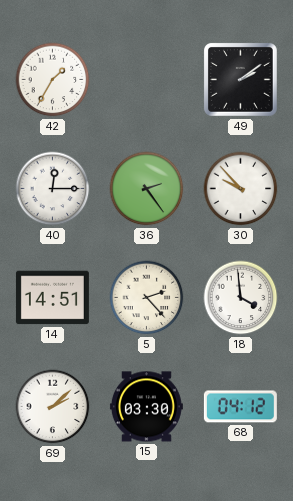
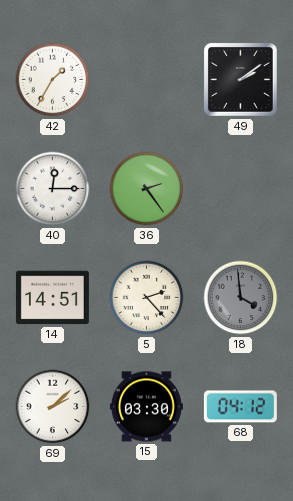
30: 9:53 -> none (241, 189)
18 dial: white -> grey (241, 298)
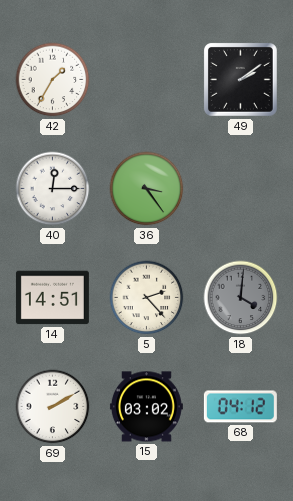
36: 2:24 -> 3:24 (147, 189)
18: 3:59 -> 4:01 (241, 298)
69: 2:08 -> 2:10 (53, 407)
15: 03:30 -> 03:02 (146, 407)
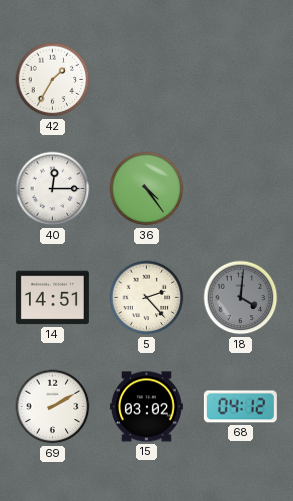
49: 2:09 -> none (240, 79)
36: 3:24 -> 4:24 (147, 189)
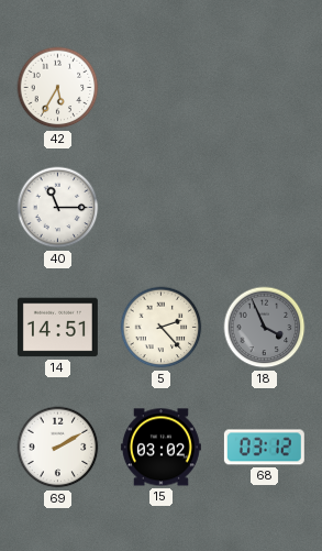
42: 1:35 -> 5:35 (58, 88)
40: 12:15 -> 11:15 (58, 208)
36: 4:24 -> none (147, 189)
18: 4:01 -> 3:56 (265, 328)
68: 04:12 -> 03:12 (264, 448)
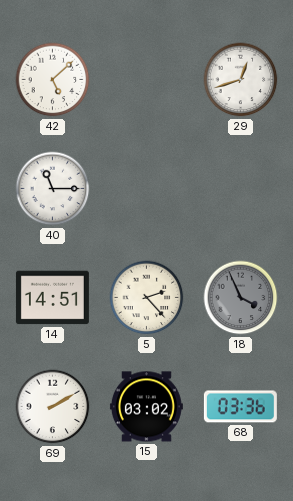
42: 5:35 -> 5:08 (53, 80)
29: none -> 12:42 (241, 80)
68: 03:12 -> 03:36 (240, 407)
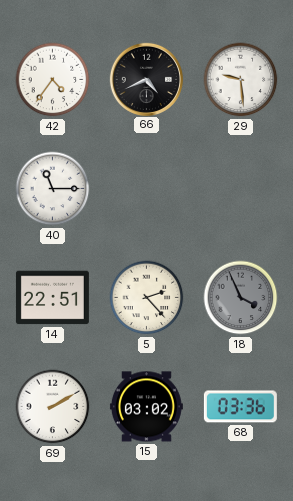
42: 5:08 -> 4:36 (53, 80)
66: none -> 4:41 (146, 79)
29: 12:42 -> 9:29 (241, 80)
14: 14:51 -> 22:51 (52, 298)
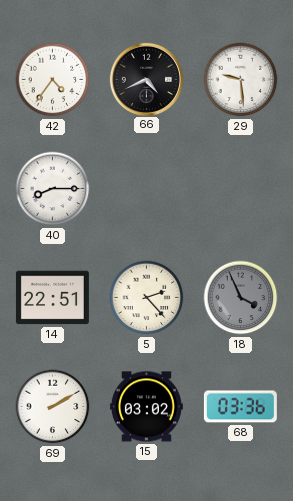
40: 11:15 -> 8:15 (53, 189)
